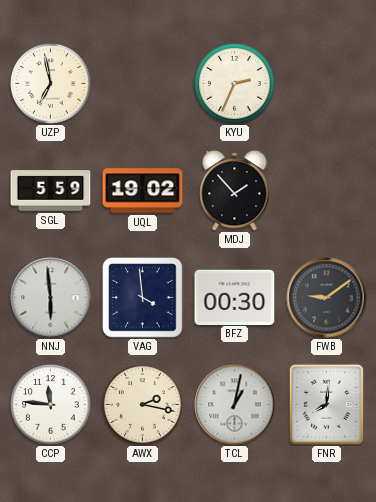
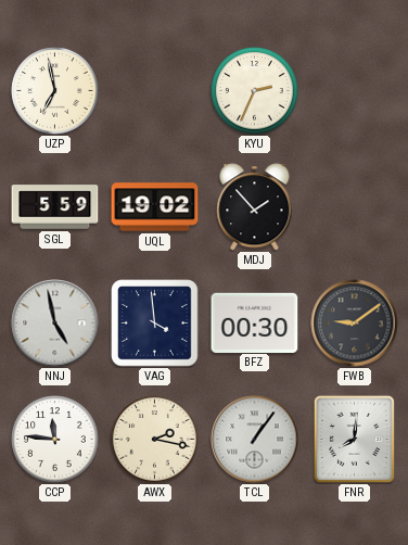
NNJ: 5:59 -> 4:58 (55, 324)
TCL: 1:02 -> 1:06 (255, 440)
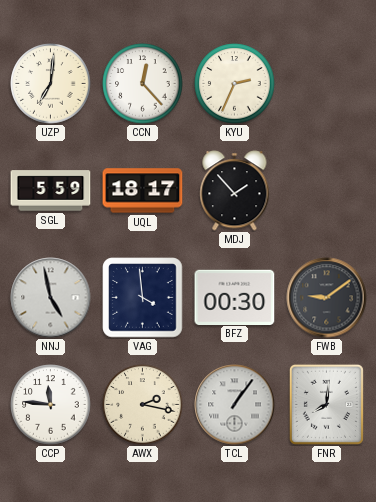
UZP: 6:58 -> 7:01 (51, 84)
CCN: none -> 12:23 (143, 84)
UQL: 19:02 -> 18:17 (143, 191)
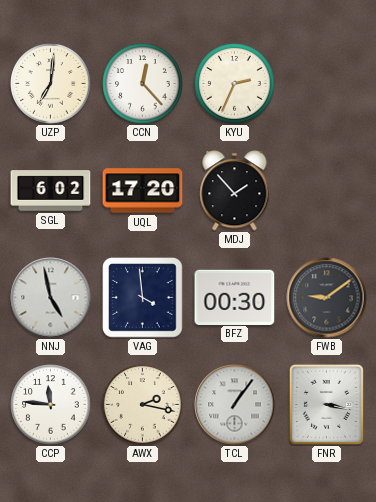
SGL: 5:59 -> 6:02 (51, 191)
UQL: 18:17 -> 17:20 (143, 191)
FNR: 8:01 -> 3:17 (326, 404)
